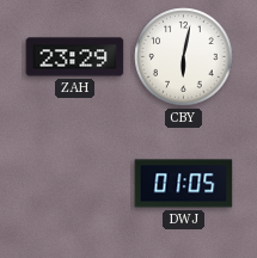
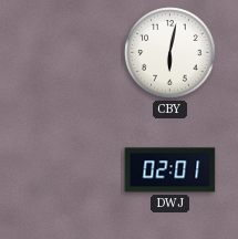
ZAH: 23:29 -> none (75, 57)
DWJ: 01:05 -> 02:01 (170, 170)
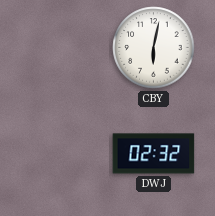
DWJ: 02:01 -> 02:32 (154, 154)
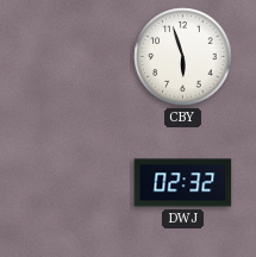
CBY: 6:02 -> 5:57 (183, 57)
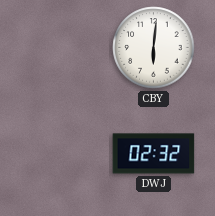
CBY: 5:57 -> 6:01 (154, 48)
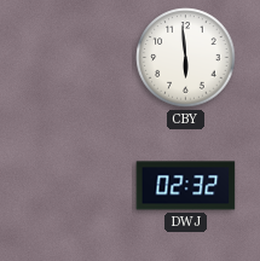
CBY: 6:01 -> 5:59 (186, 58)
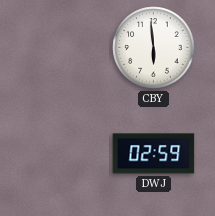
DWJ: 02:32 -> 02:59 (154, 154)
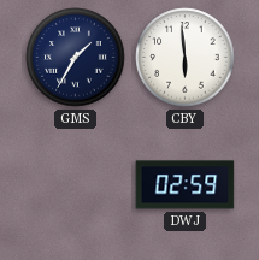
GMS: none -> 1:35 (76, 58)
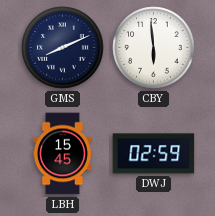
GMS: 1:35 -> 8:11 (63, 48)
LBH: none -> 15:45 (62, 154)
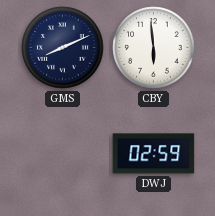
LBH: 15:45 -> none (62, 154)
